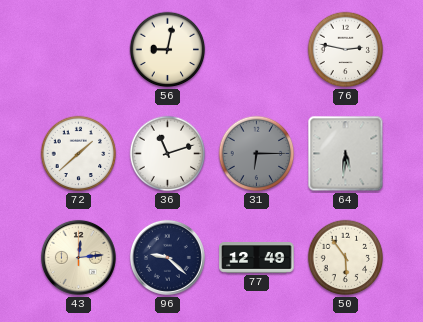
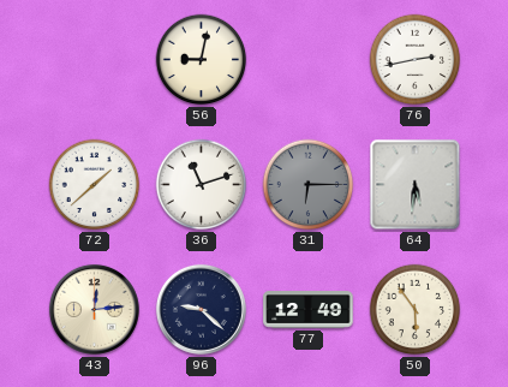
76: 2:47 -> 2:43 (416, 60)
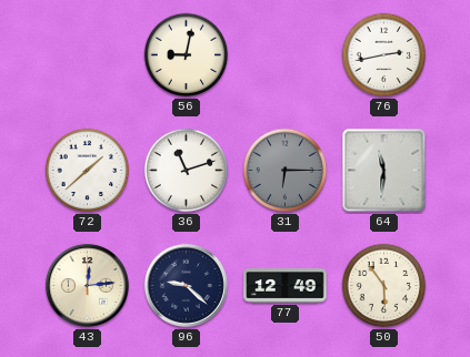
64: 5:31 -> 11:31 (384, 171)
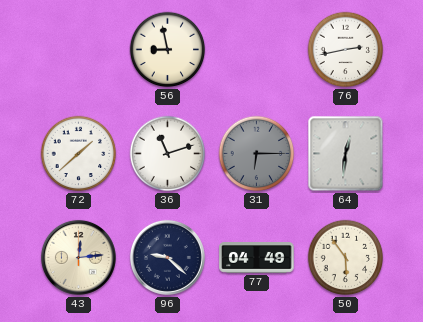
56: 9:02 -> 8:58 (168, 50)
64: 11:31 -> 12:31 (346, 154)
77: 12:49 -> 04:49 (257, 258)
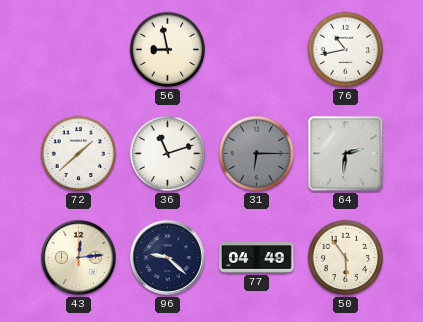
76: 2:43 -> 10:43 (346, 50)
64: 12:31 -> 2:31 (346, 154)
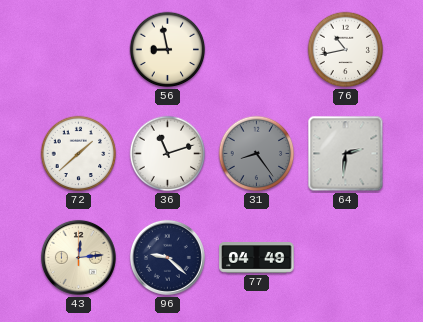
31: 6:15 -> 8:24 (257, 154)
50: 5:54 -> none (346, 258)
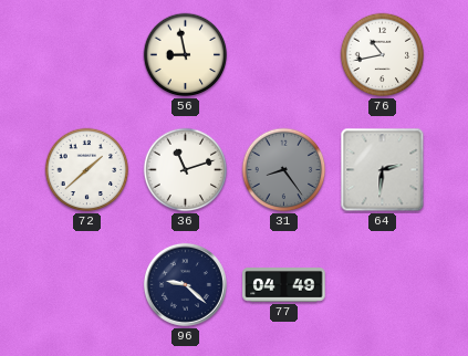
43: 12:14 -> none (78, 257)
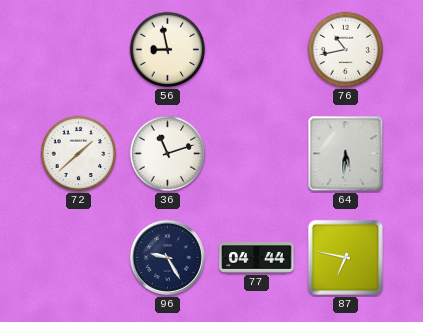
31: 8:24 -> none (284, 170)
64: 2:31 -> 5:31 (346, 154)
96: 9:22 -> 9:25 (167, 257)
77: 04:49 -> 04:44 (257, 258)
87: none -> 6:47 (345, 257)
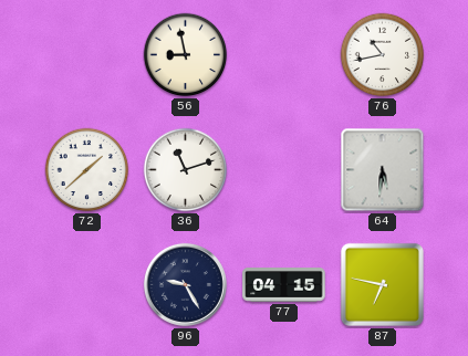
77: 04:44 -> 04:15 (284, 285)
